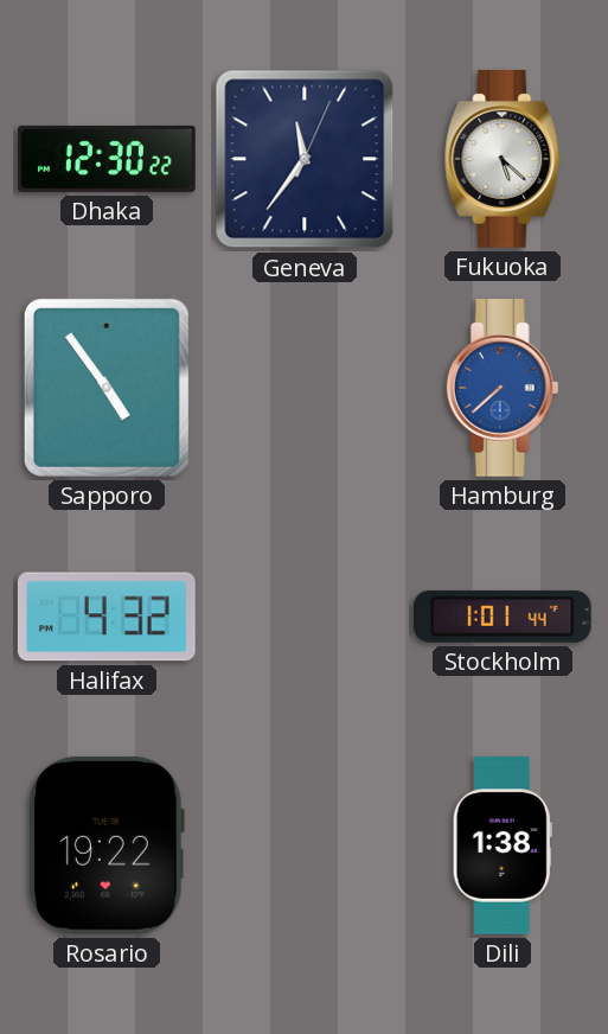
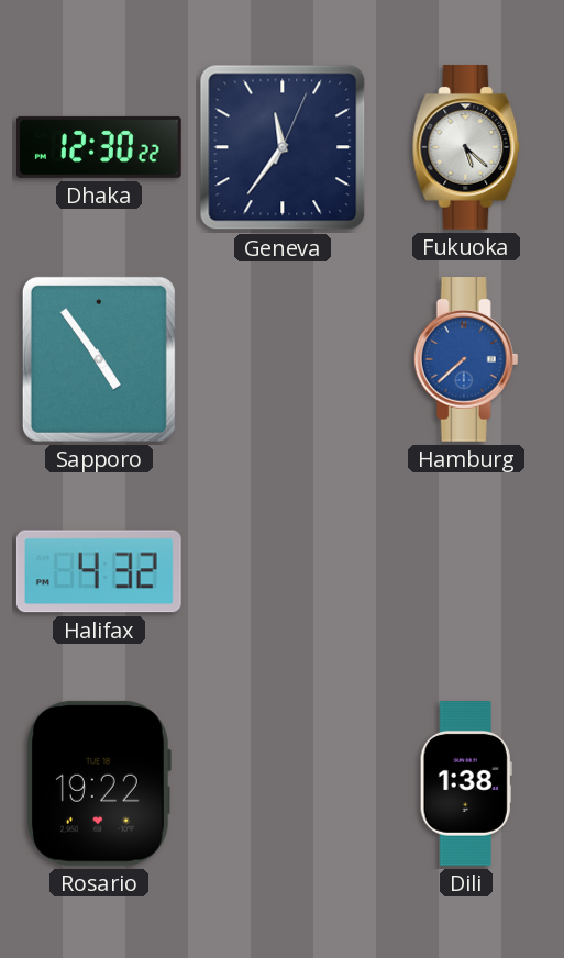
Stockholm: 1:01 -> none (503, 617)
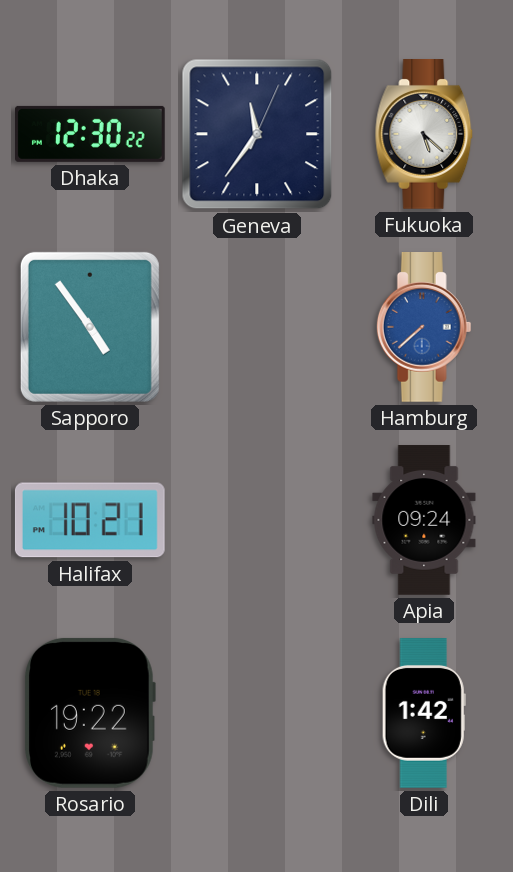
Halifax: 4:32 -> 10:21 (90, 520)
Apia: none -> 09:24 (424, 520)
Dili: 1:38 -> 1:42 (424, 714)
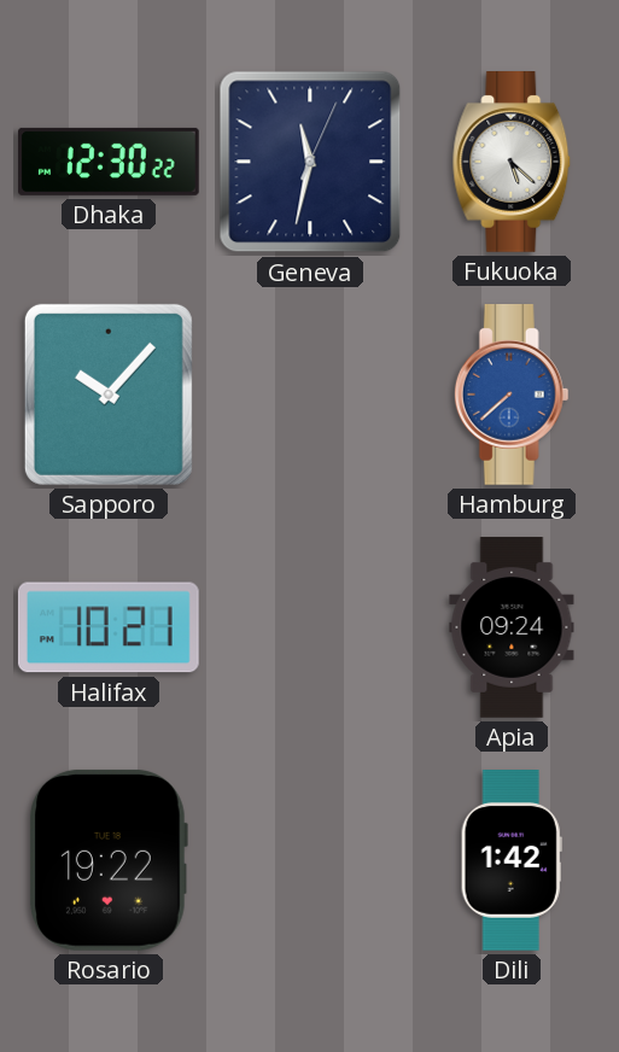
Geneva: 11:36 -> 11:32 (310, 162)
Sapporo: 4:54 -> 10:07 (109, 394)
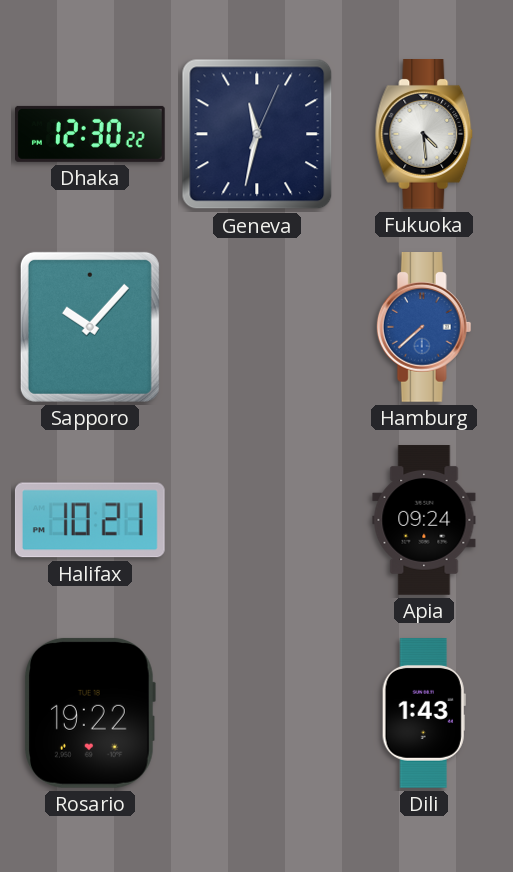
Fukuoka: 5:22 -> 4:29 (424, 135)
Dili: 1:42 -> 1:43 (424, 714)
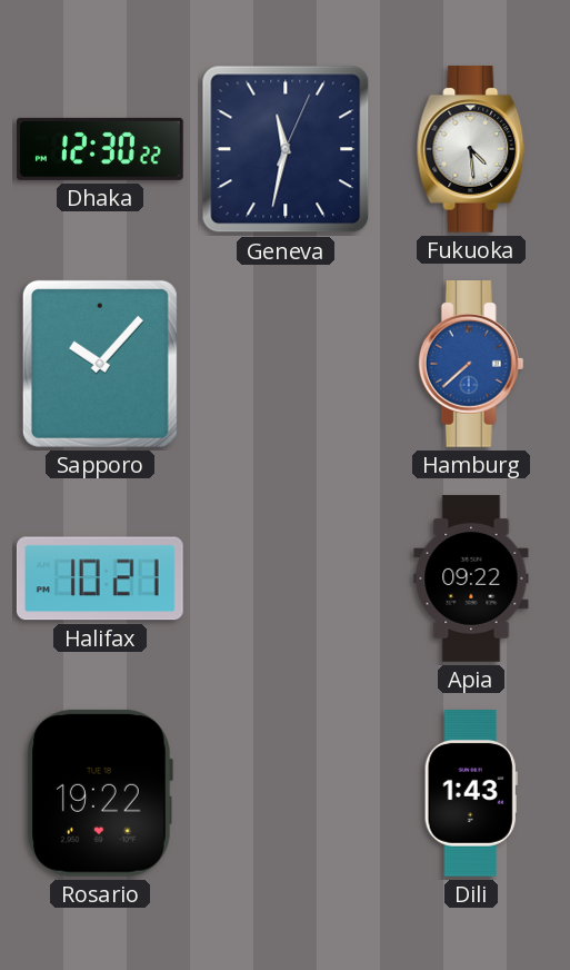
Apia: 09:24 -> 09:22 (471, 578)
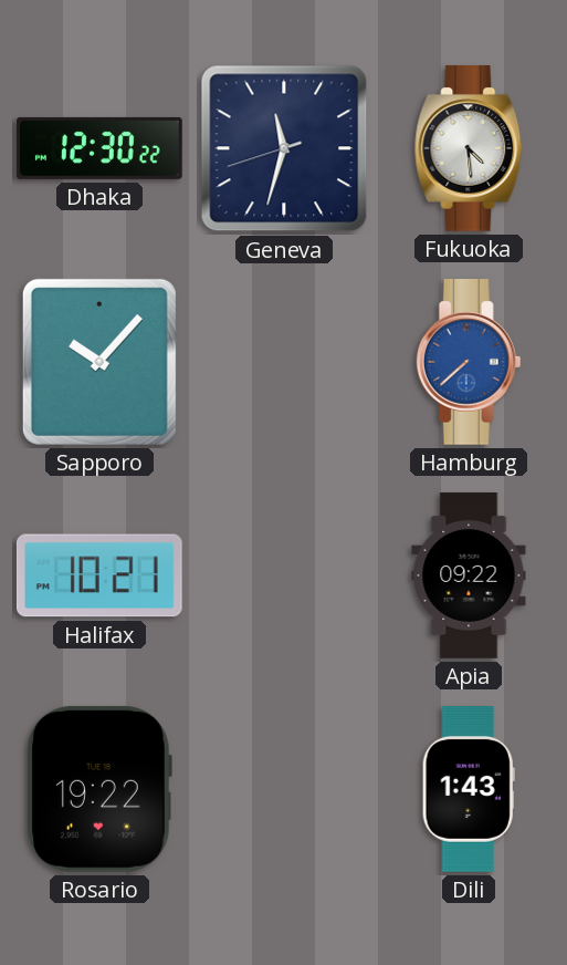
Geneva: 11:32:04 -> 11:32:42 (284, 148)
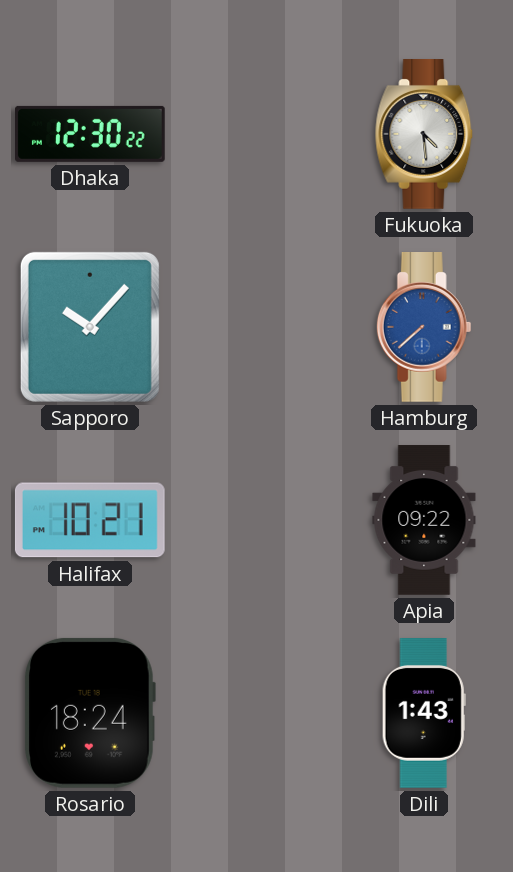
Geneva: 11:32 -> none (284, 148)
Rosario: 19:22 -> 18:24 (89, 713)
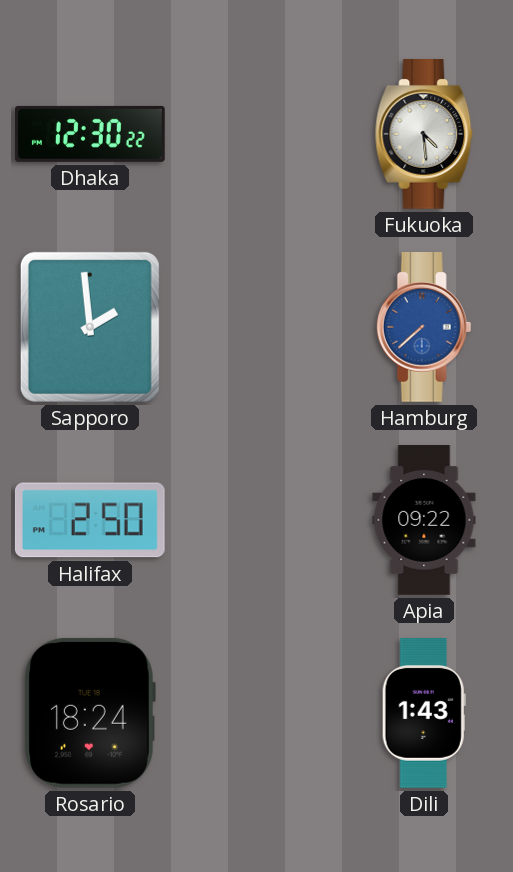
Sapporo: 10:07 -> 1:59 (90, 327)
Halifax: 10:21 -> 2:50 (90, 520)
